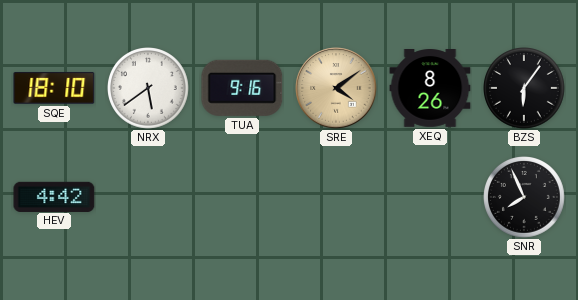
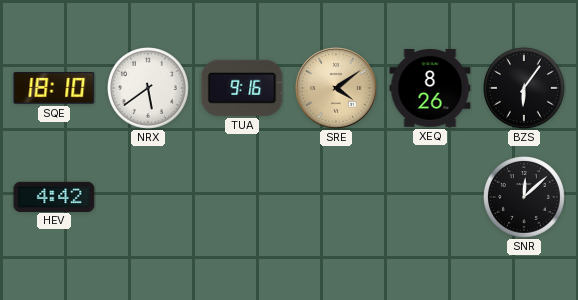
SNR: 7:56 -> 12:08 (525, 198)
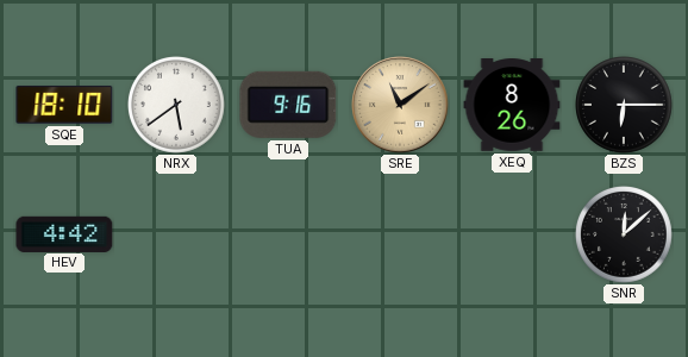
SRE: 4:09 -> 11:09 (400, 105)
BZS: 6:06 -> 6:15 (625, 106)
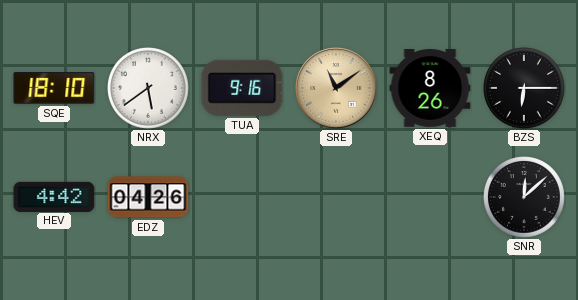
EDZ: none -> 04:26 (148, 197)
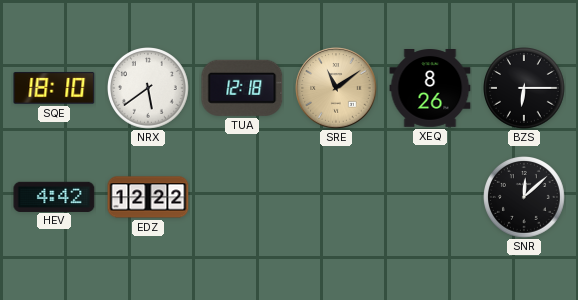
TUA: 9:16 -> 12:18 (242, 88)
EDZ: 04:26 -> 12:22 (148, 197)
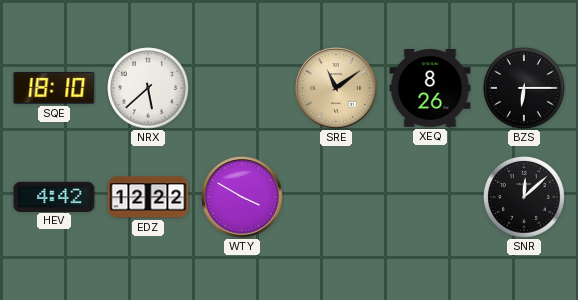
NRX: 5:39 -> 5:38 (149, 89)
TUA: 12:18 -> none (242, 88)
WTY: none -> 3:50 (242, 197)
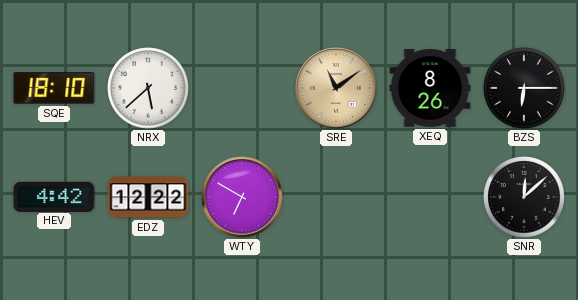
WTY: 3:50 -> 6:50 (242, 197)
